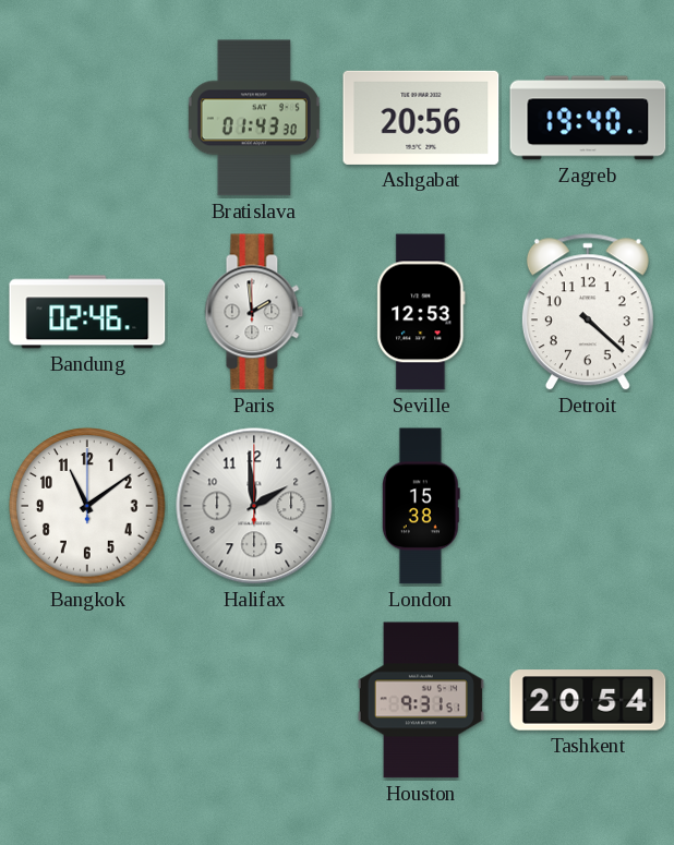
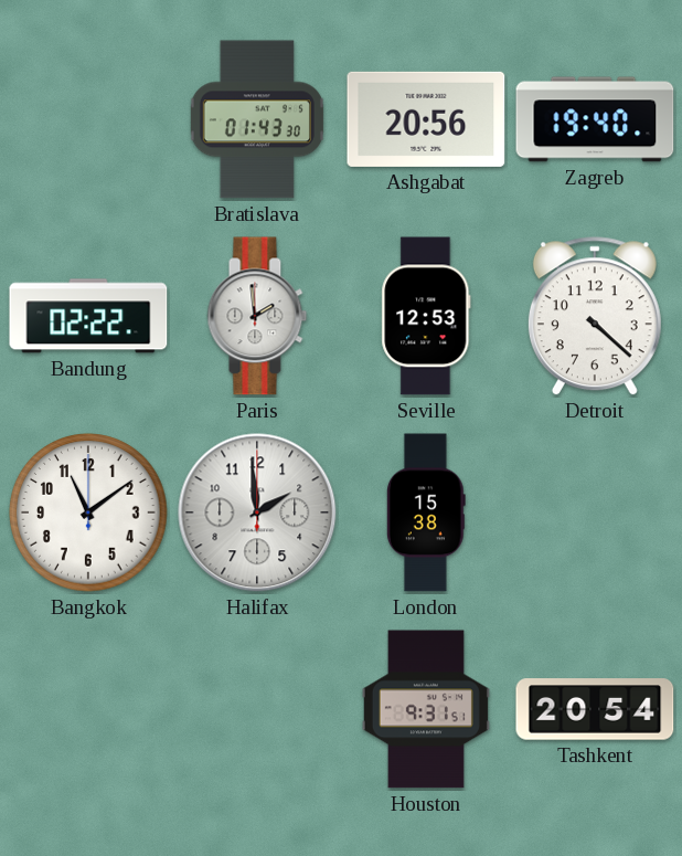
Bandung: 02:46 -> 02:22 (88, 316)
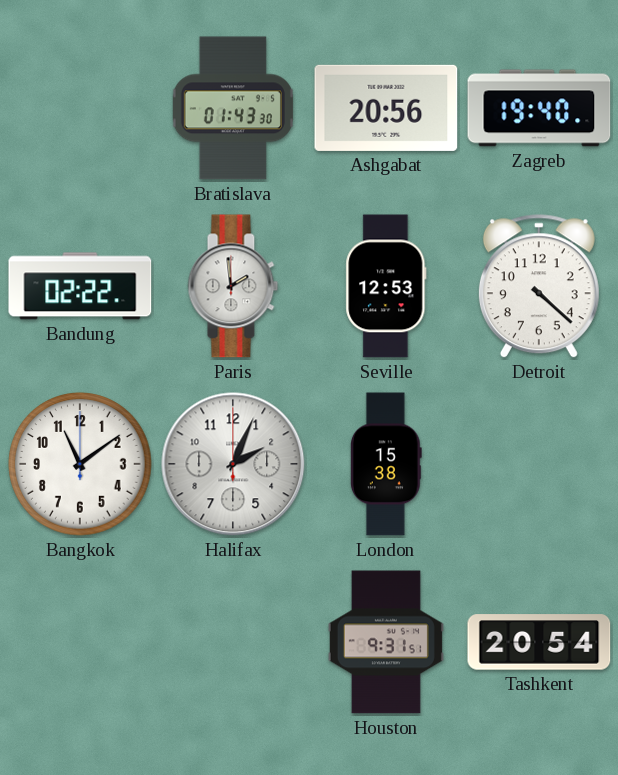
Halifax: 1:59 -> 2:04 (233, 464)
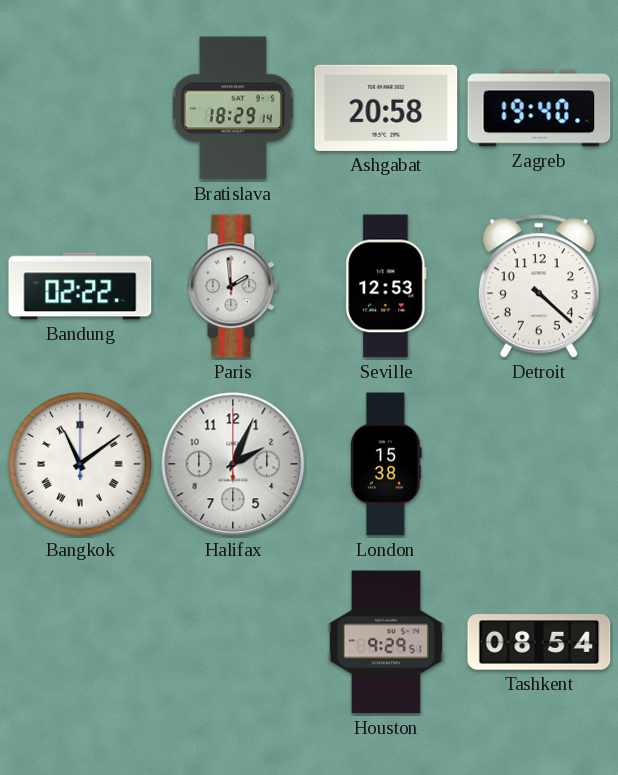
Bratislava: 01:43 -> 18:29 (233, 108)
Ashgabat: 20:56 -> 20:58 (386, 108)
Bangkok numerals: Arabic -> Roman (80, 464)
Houston: 9:31 -> 9:29 (386, 642)
Tashkent: 20:54 -> 08:54 (539, 642)
